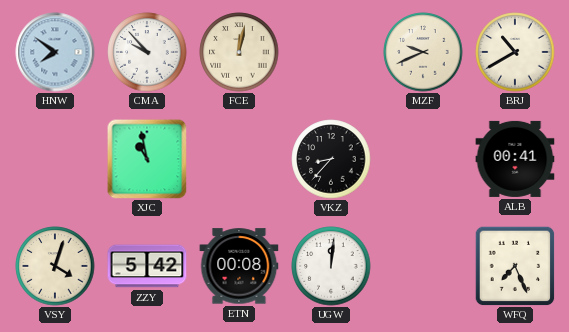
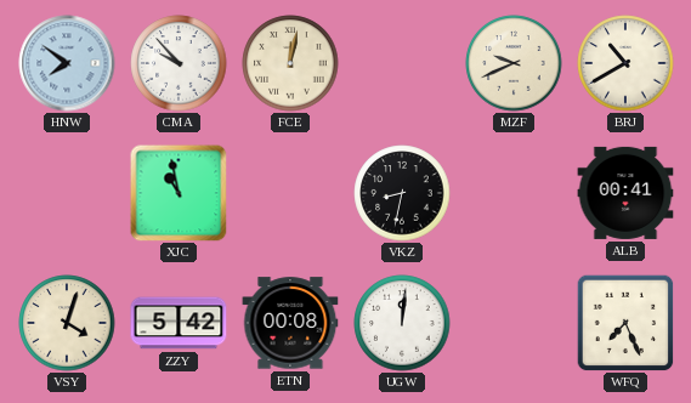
VKZ: 8:37 -> 8:32 (402, 193)
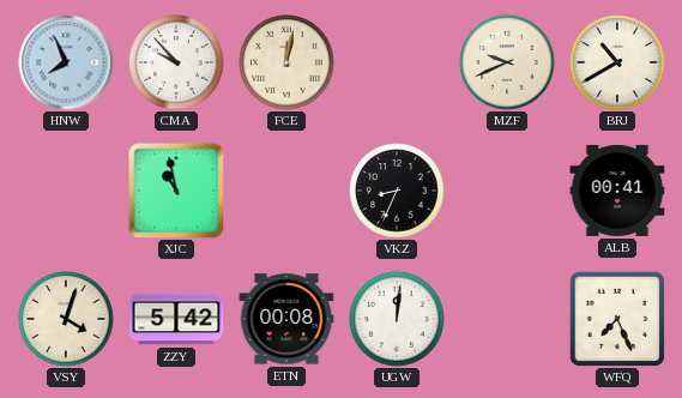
HNW: 7:51 -> 7:56 (66, 62)
VKZ: 8:32 -> 8:34 (397, 191)
